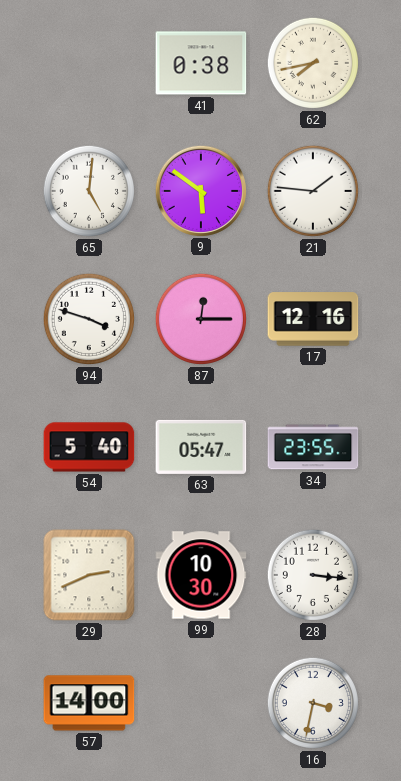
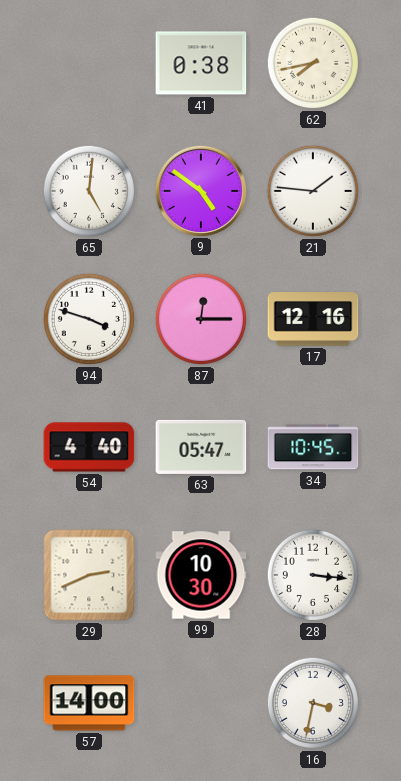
9: 5:51 -> 4:51 (200, 190)
54: 5:40 -> 4:40 (89, 447)
34: 23:55 -> 10:45 (313, 447)
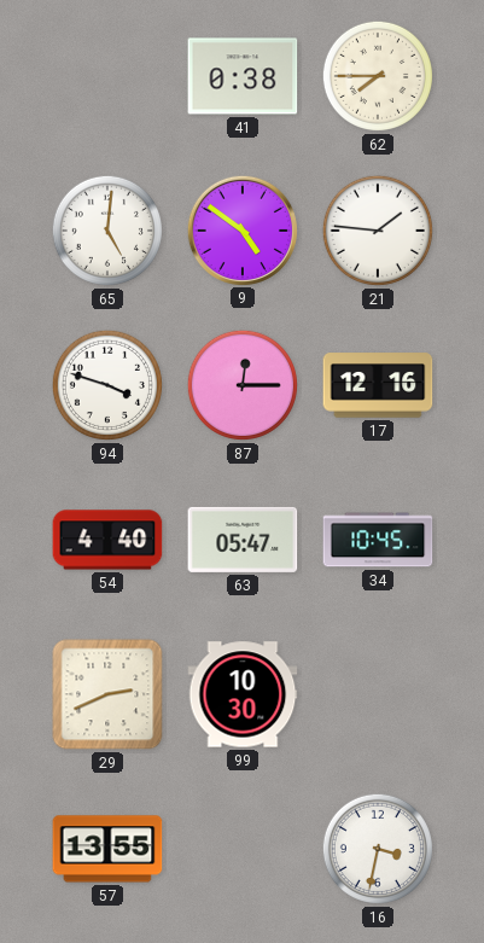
62: 7:43 -> 7:45 (378, 76)
28: 3:16 -> none (313, 575)
57: 14:00 -> 13:55 (107, 849)
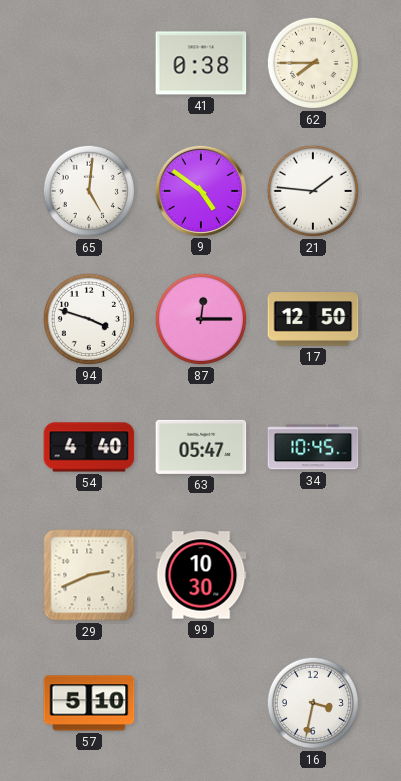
17: 12:16 -> 12:50 (313, 319)
57: 13:55 -> 5:10 (89, 703)
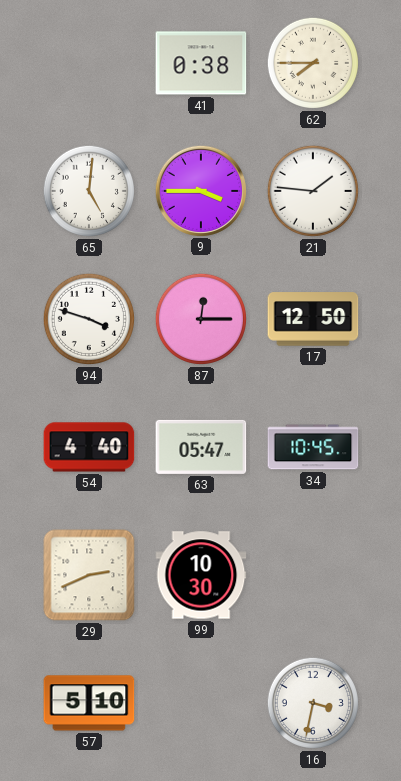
9: 4:51 -> 3:45 (200, 190)
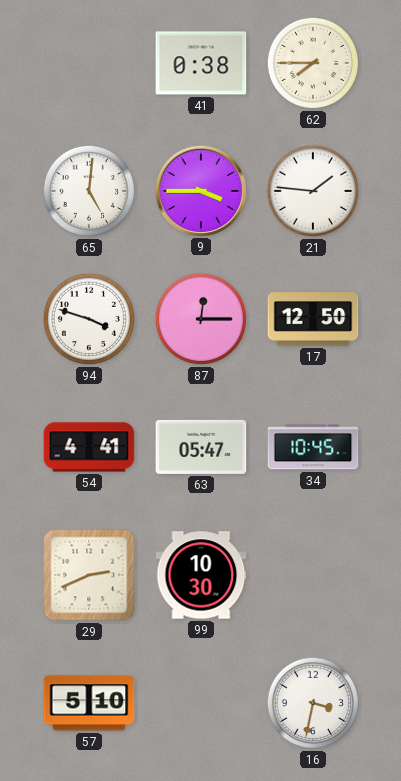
54: 4:40 -> 4:41 (89, 447)
